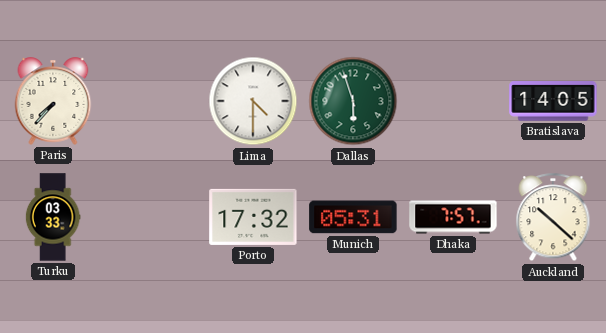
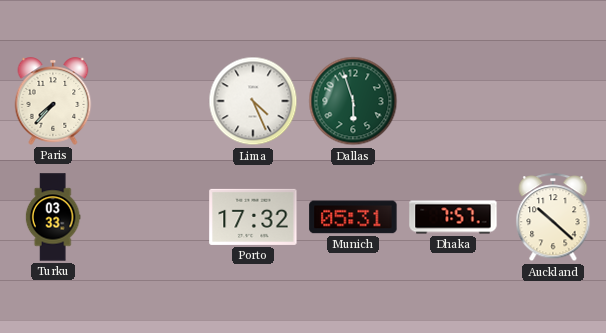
Lima: 4:30 -> 4:26 (253, 101)
Bratislava: 14:05 -> none (553, 101)
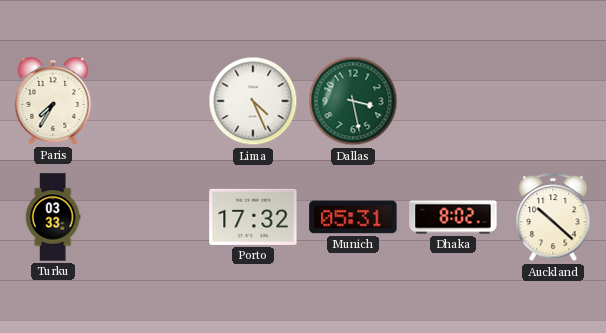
Paris: 7:37 -> 7:35 (53, 101)
Dallas: 5:57 -> 3:28 (353, 101)
Dhaka: 7:57 -> 8:02 (453, 217)
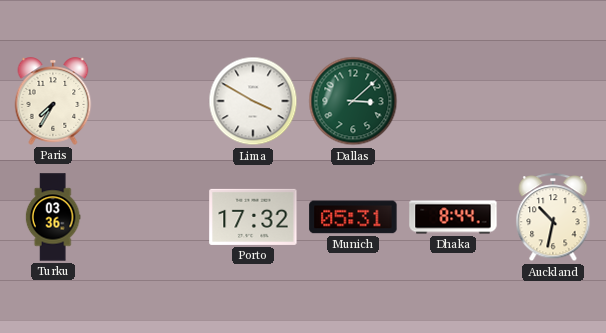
Lima: 4:26 -> 3:50 (253, 101)
Dallas: 3:28 -> 3:08 (353, 101)
Turku: 03:33 -> 03:36 (53, 217)
Dhaka: 8:02 -> 8:44 (453, 217)
Auckland: 10:22 -> 10:32 (553, 218)
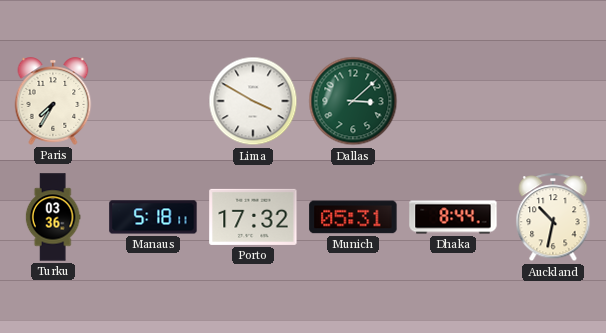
Manaus: none -> 5:18 (153, 217)
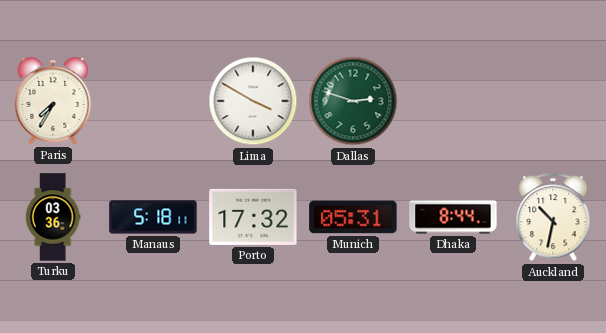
Dallas: 3:08 -> 2:48 (353, 101)
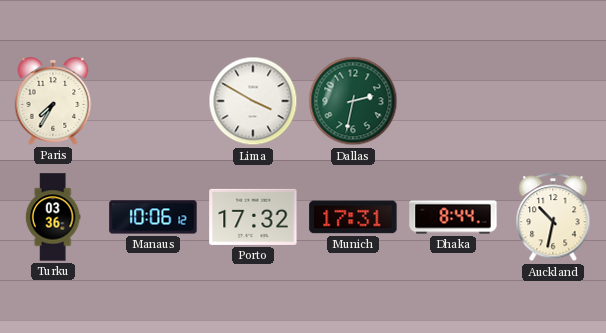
Dallas: 2:48 -> 2:32 (353, 101)
Manaus: 5:18 -> 10:06 (153, 217)
Munich: 05:31 -> 17:31 (353, 217)
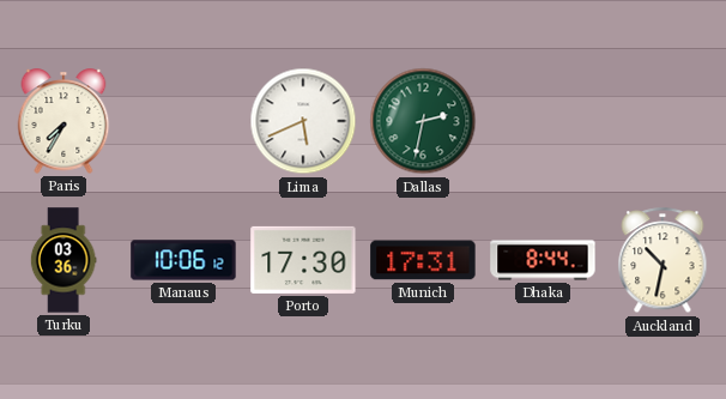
Lima: 3:50 -> 5:41 (303, 121)
Porto: 17:32 -> 17:30 (303, 260)
